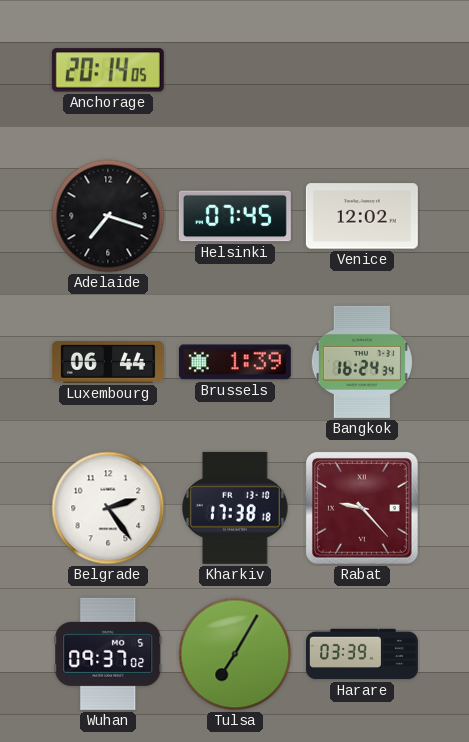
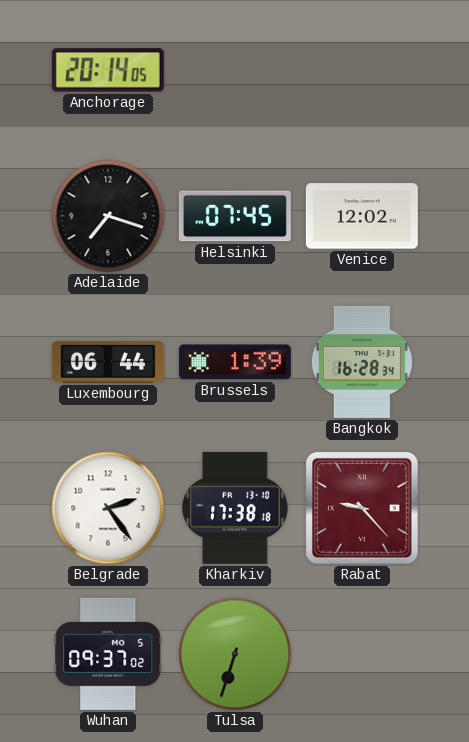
Bangkok: 16:24 -> 16:28 (362, 362)
Tulsa: 7:05 -> 6:33 (235, 654)
Harare: 03:39 -> none (362, 654)
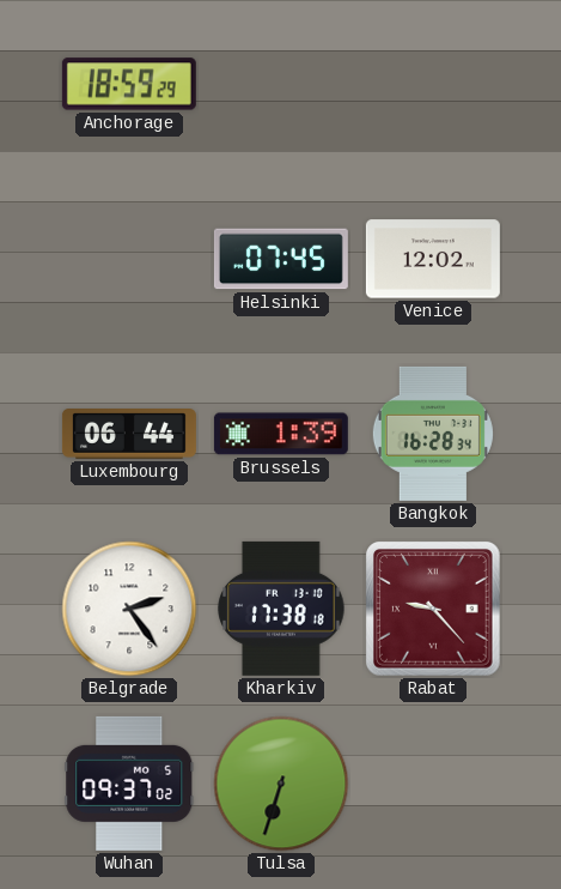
Anchorage: 20:14 -> 18:59 (129, 84)
Adelaide: 7:18 -> none (108, 216)
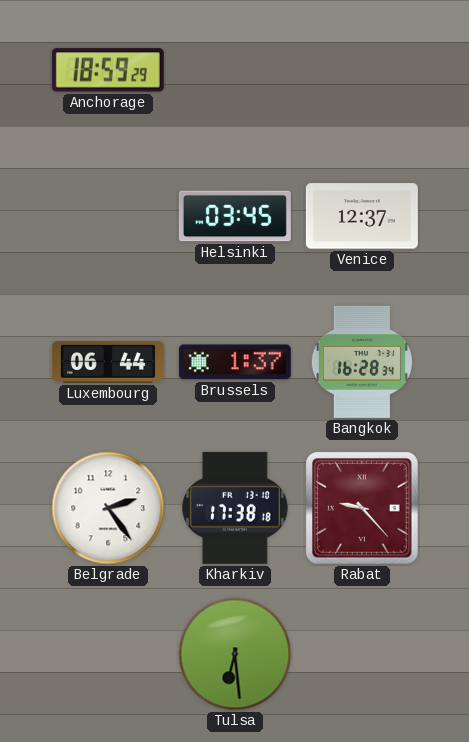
Helsinki: 07:45 -> 03:45 (235, 216)
Venice: 12:02 -> 12:37 (362, 216)
Brussels: 1:39 -> 1:37 (235, 362)
Wuhan: 09:37 -> none (129, 784)
Tulsa: 6:33 -> 6:29 (235, 654)
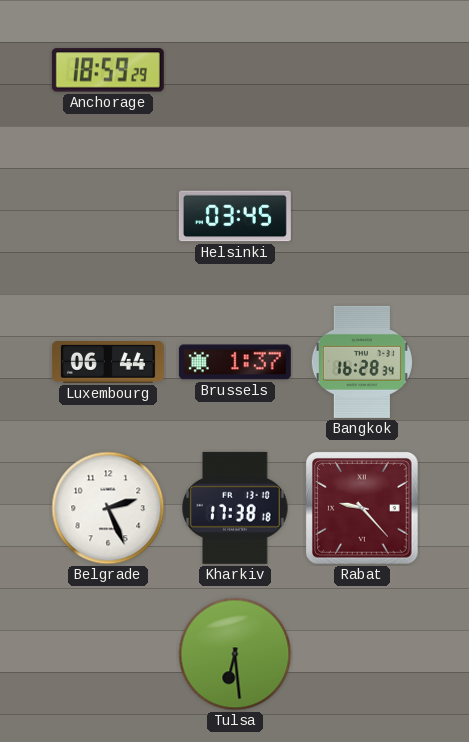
Venice: 12:37 -> none (362, 216)
Belgrade: 2:24 -> 2:26 (108, 508)
